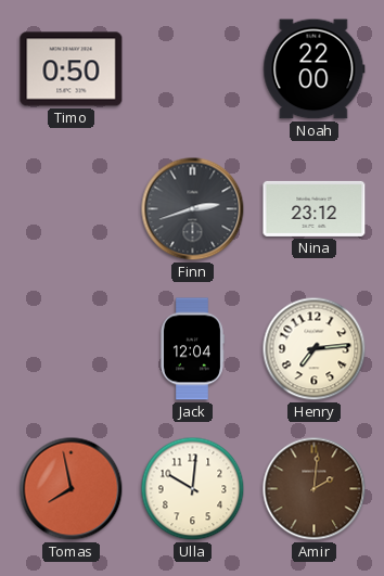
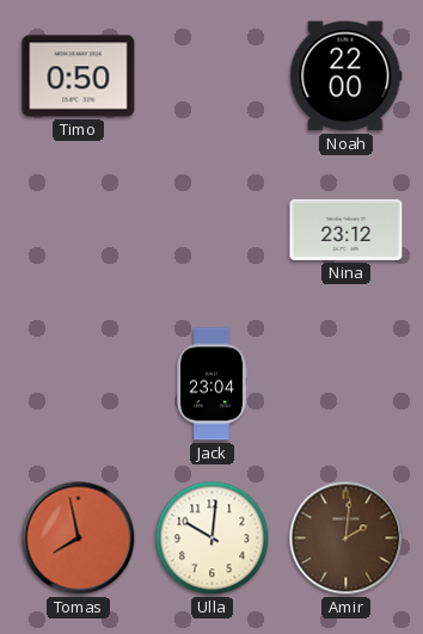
Finn: 2:42 -> none (193, 209)
Jack: 12:04 -> 23:04 (213, 384)
Henry: 7:14 -> none (315, 349)
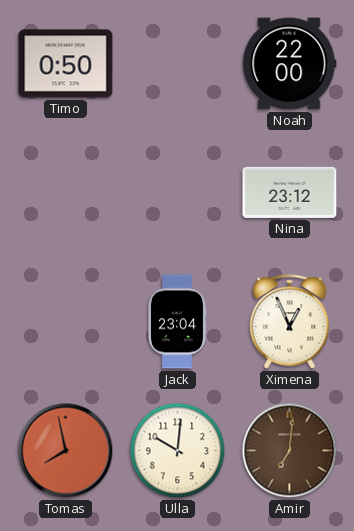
Ximena: none -> 12:56 (290, 322)
Amir: 2:01 -> 7:01 (290, 451)
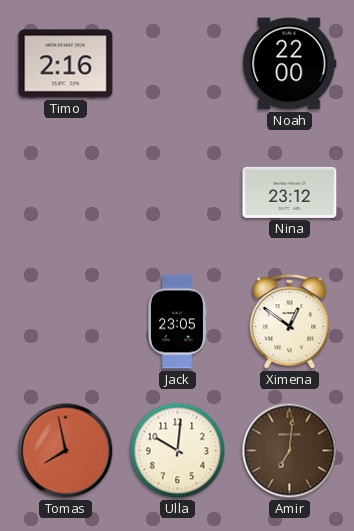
Timo: 0:50 -> 2:16 (66, 64)
Jack: 23:04 -> 23:05 (178, 322)
Ximena: 12:56 -> 12:51 (290, 322)
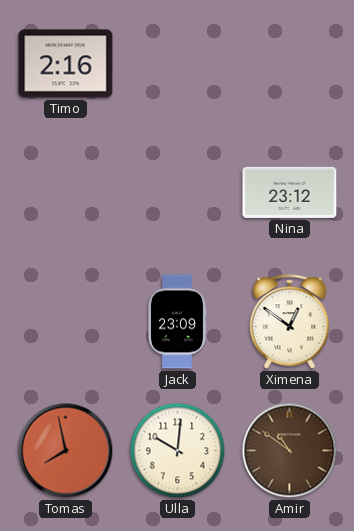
Noah: 22:00 -> none (290, 64)
Jack: 23:05 -> 23:09 (178, 322)
Amir: 7:01 -> 10:51 (290, 451)
